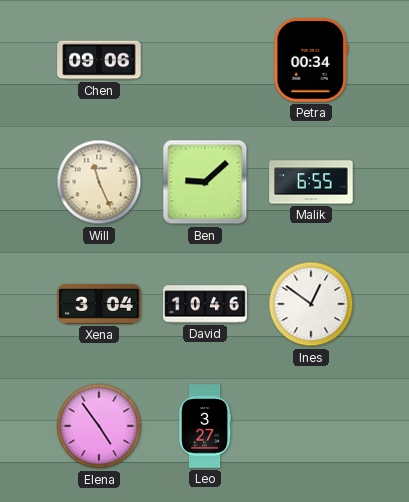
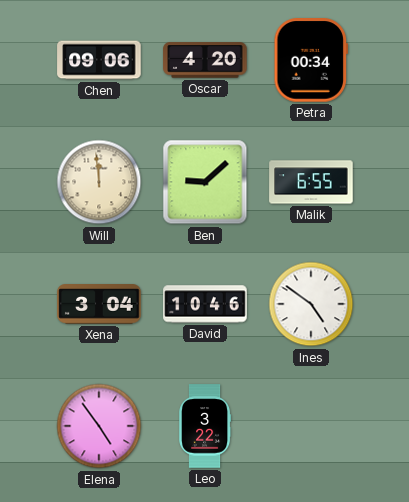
Oscar: none -> 4:20 (205, 60)
Will: 11:26 -> 11:59 (99, 182)
Ines: 12:51 -> 4:51 (311, 304)
Leo: 3:27 -> 3:22 (206, 426)
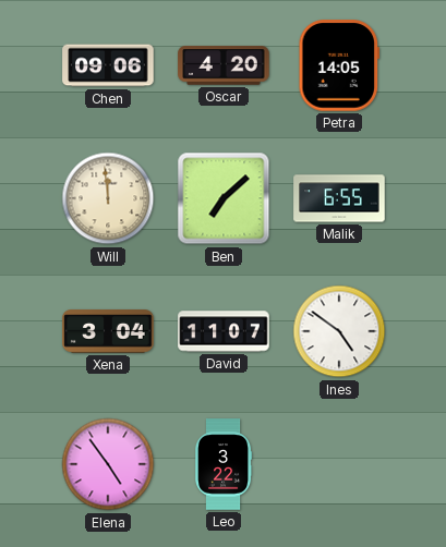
Petra: 00:34 -> 14:05 (338, 65)
Ben: 9:08 -> 7:08 (224, 198)
David: 10:46 -> 11:07 (224, 331)
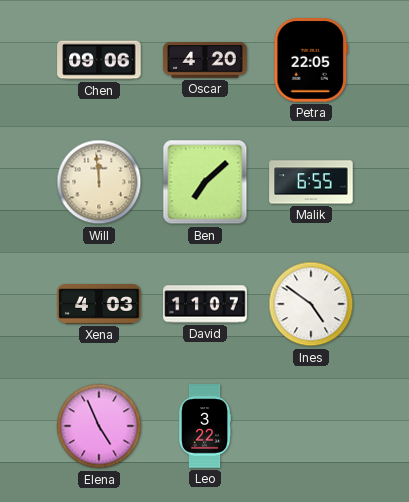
Petra: 14:05 -> 22:05 (310, 60)
Xena: 3:04 -> 4:03 (99, 304)
Elena: 4:54 -> 4:56 (99, 426)
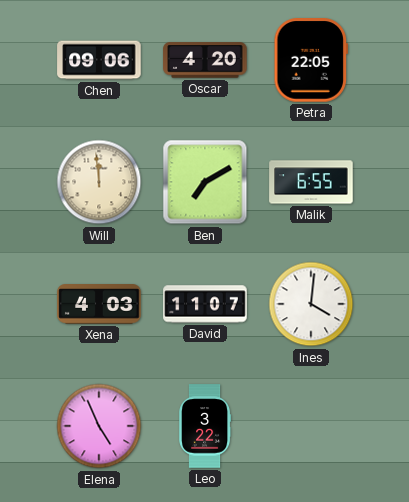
Ben: 7:08 -> 7:10 (205, 182)
Ines: 4:51 -> 4:01 (311, 304)
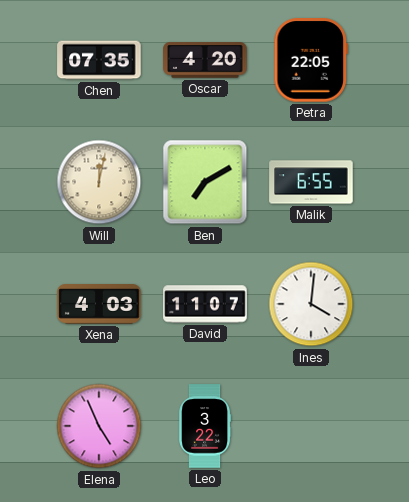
Chen: 09:06 -> 07:35 (99, 60)
Will: 11:59 -> 12:02 (99, 182)
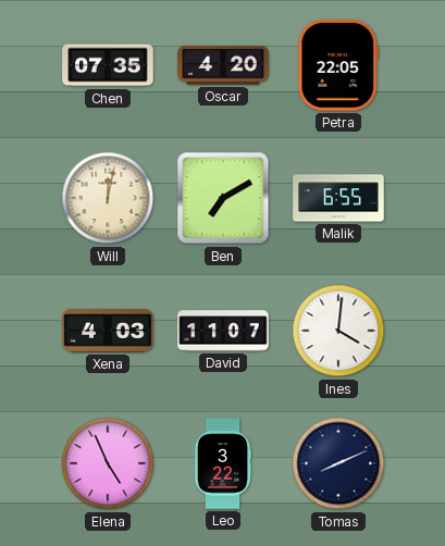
Tomas: none -> 8:11 (338, 463)
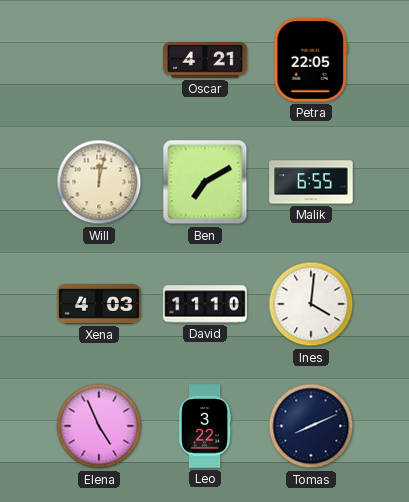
Chen: 07:35 -> none (108, 65)
Oscar: 4:20 -> 4:21 (205, 60)
David: 11:07 -> 11:10 (205, 304)
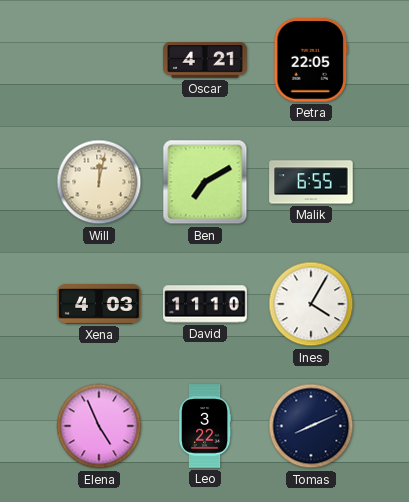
Ines: 4:01 -> 4:05 (311, 304)
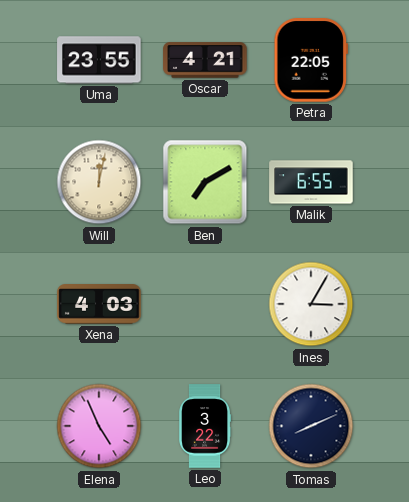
Uma: none -> 23:55 (99, 60)
David: 11:10 -> none (205, 304)
Ines: 4:05 -> 3:05 (311, 304)
